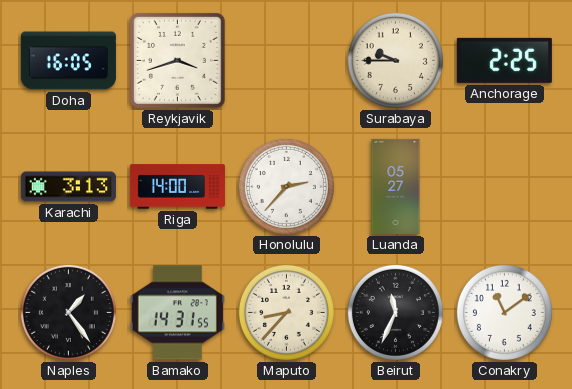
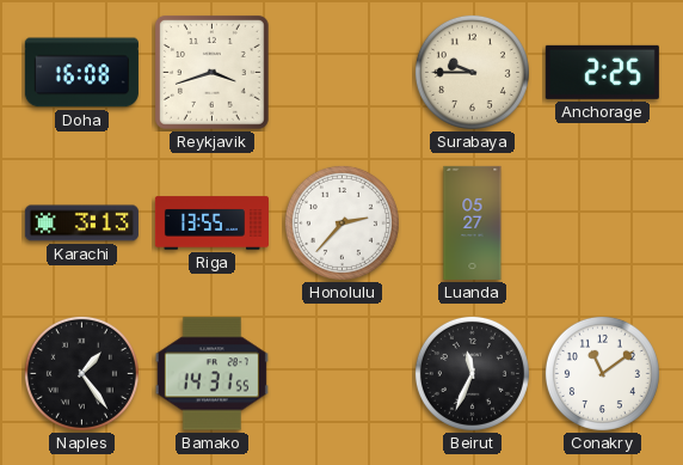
Doha: 16:05 -> 16:08 (81, 73)
Riga: 14:00 -> 13:55 (211, 224)
Maputo: 8:37 -> none (286, 312)
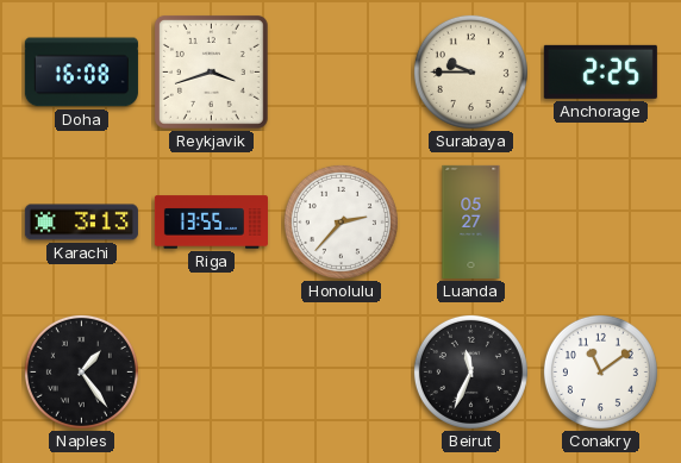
Bamako: 14:31 -> none (211, 374)
